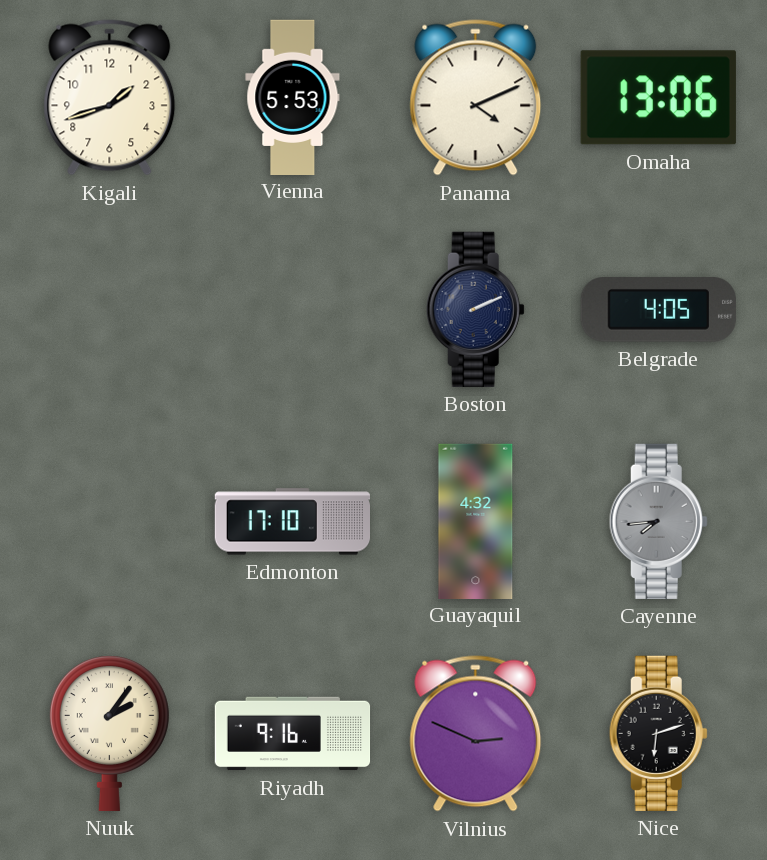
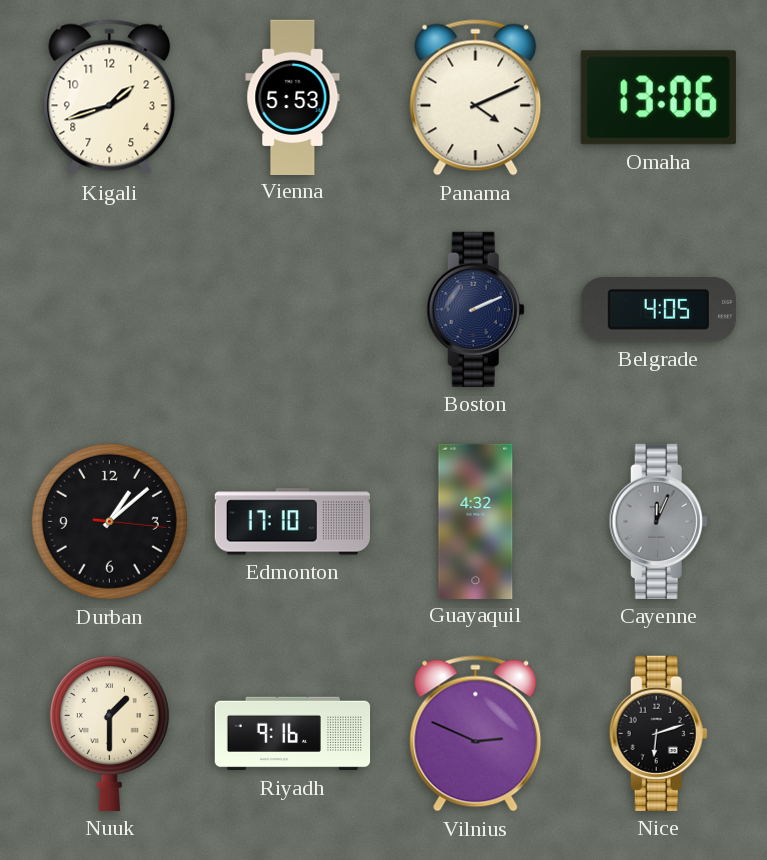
Durban: none -> 1:08 (109, 521)
Cayenne: 7:44 -> 12:04 (658, 521)
Nuuk: 2:06 -> 1:30 (109, 733)
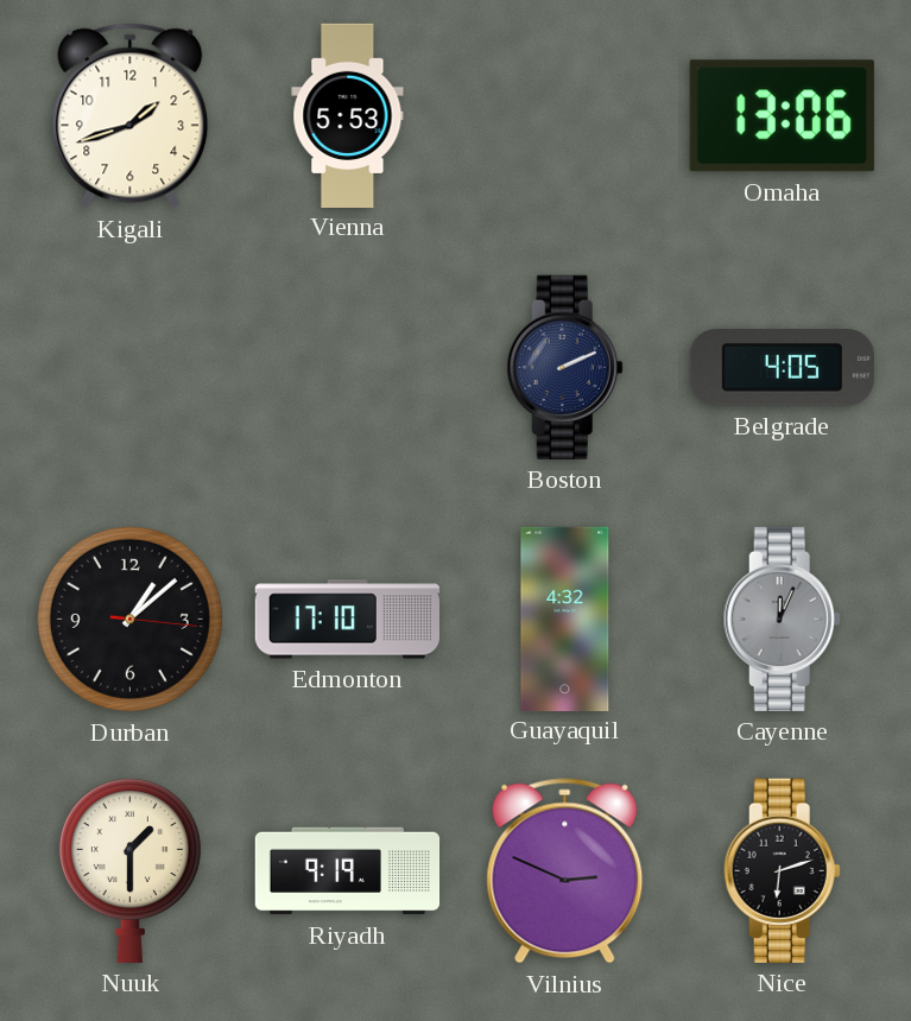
Panama: 4:11 -> none (476, 98)
Riyadh: 9:16 -> 9:19 (348, 871)
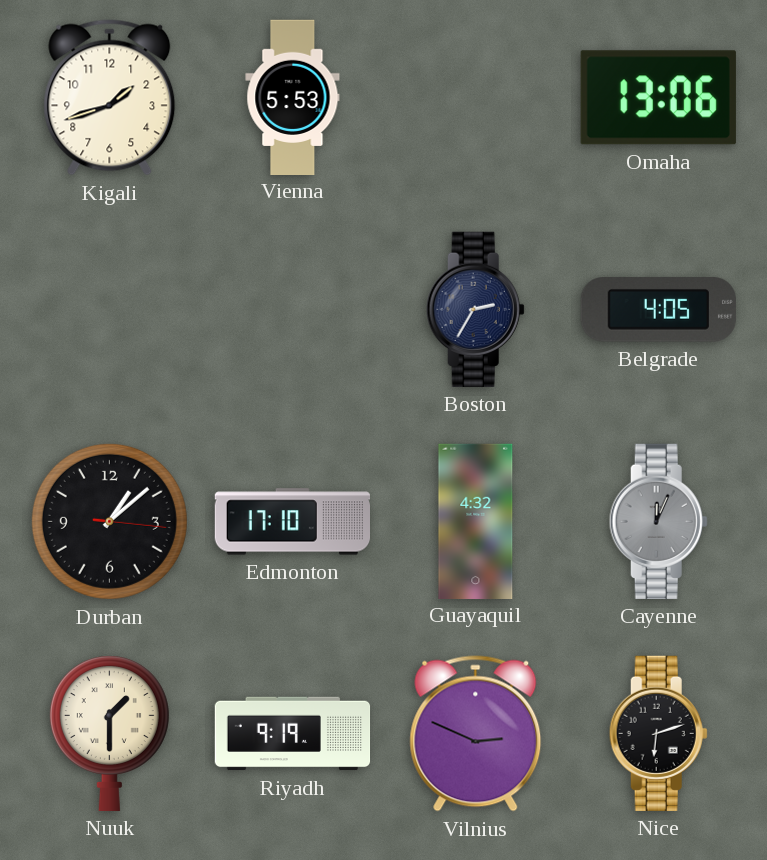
Boston: 2:11 -> 2:35 (475, 309)
